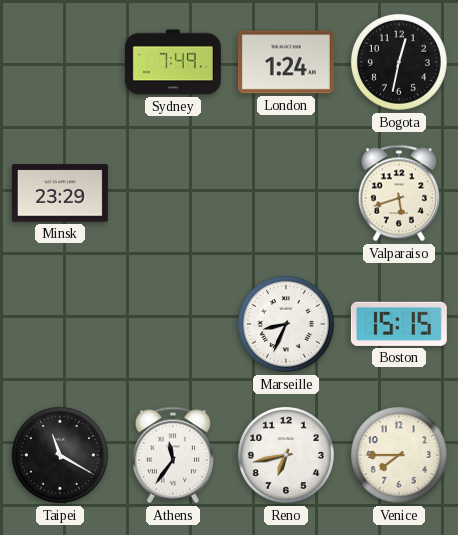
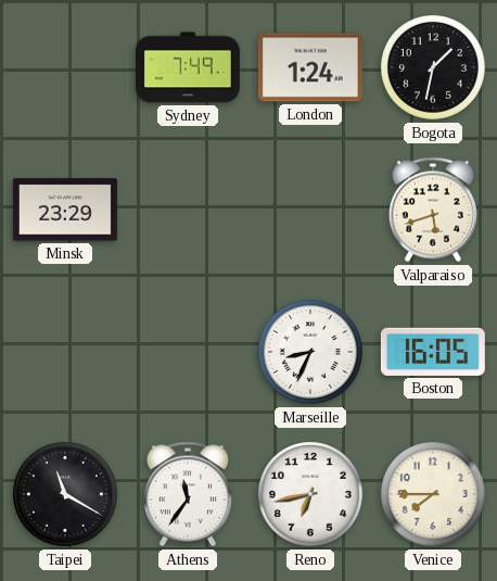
Bogota: 12:32 -> 1:32 (433, 67)
Boston: 15:15 -> 16:05 (433, 352)
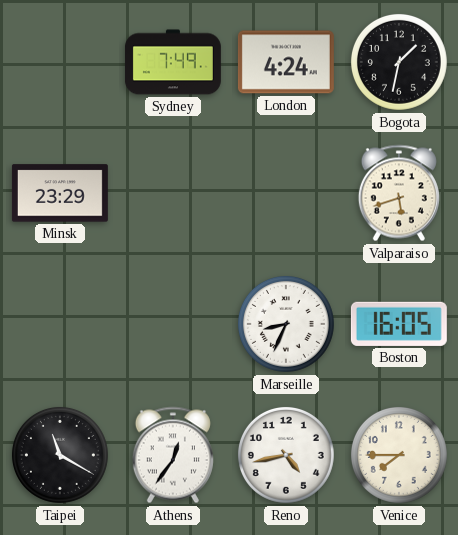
London: 1:24 -> 4:24 (286, 62)
Athens: 11:36 -> 12:36 (173, 455)
Reno: 6:43 -> 4:43 (286, 455)
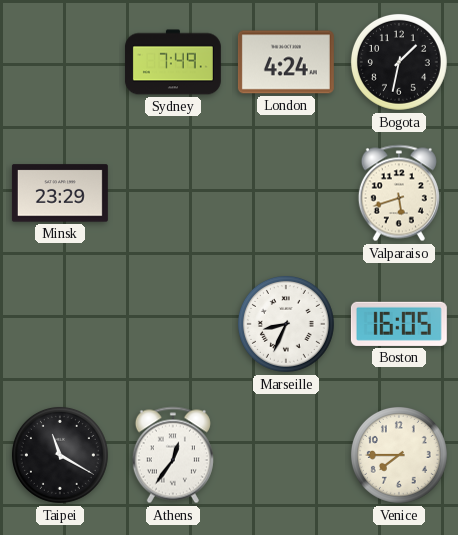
Reno: 4:43 -> none (286, 455)
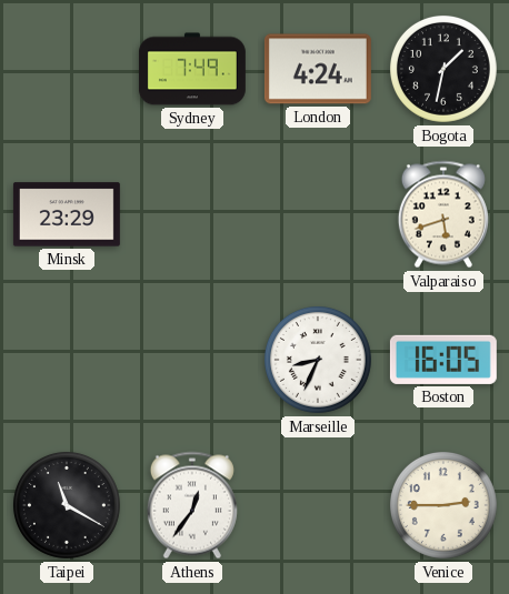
Venice: 7:45 -> 2:45 (443, 505)
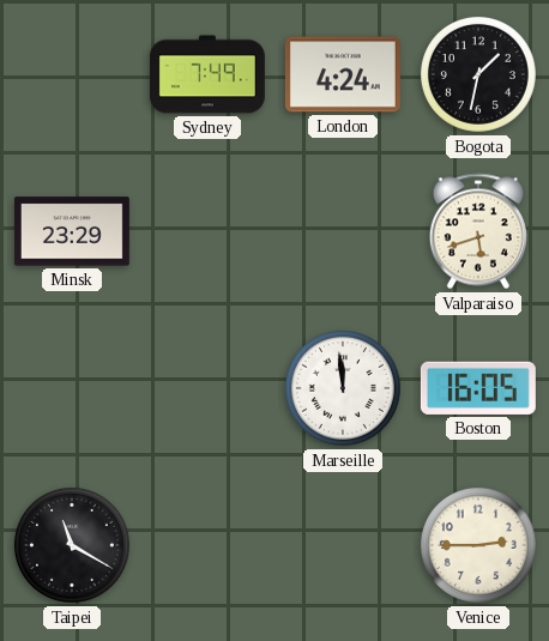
Marseille: 8:34 -> 11:59 (343, 388)
Athens: 12:36 -> none (192, 505)
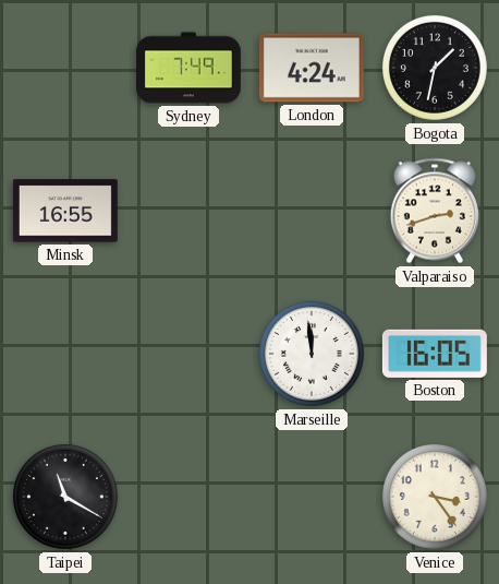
Minsk: 23:29 -> 16:55 (65, 211)
Valparaiso: 5:42 -> 2:42 (435, 211)
Venice: 2:45 -> 3:24 (435, 497)
